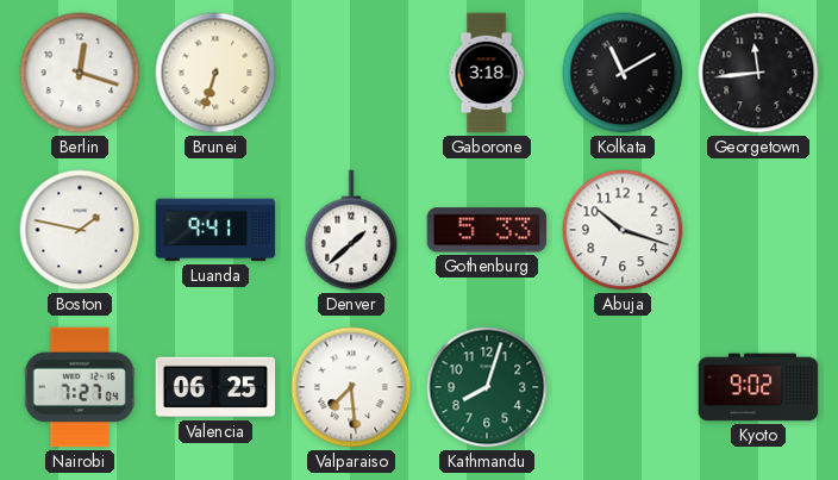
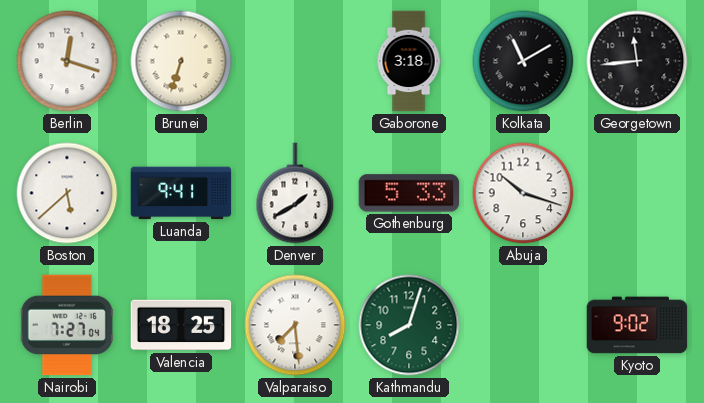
Boston: 1:47 -> 5:38 (67, 193)
Denver: 1:38 -> 1:40 (295, 193)
Valencia: 06:25 -> 18:25 (181, 325)
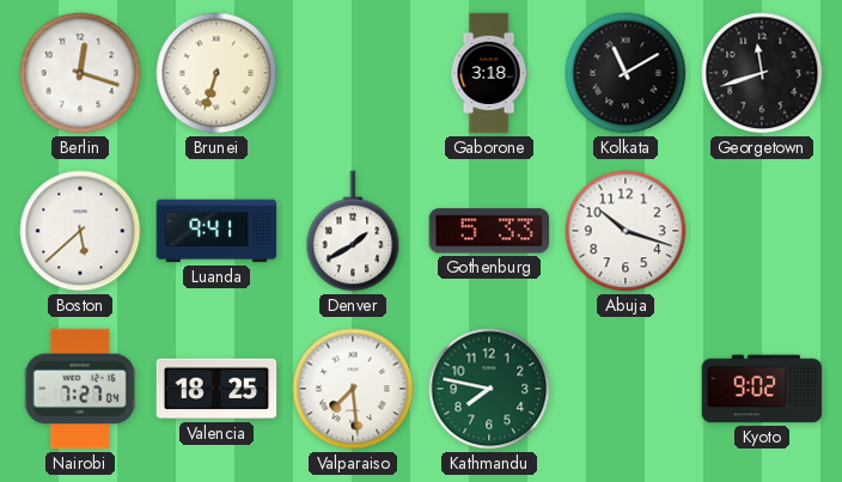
Georgetown: 11:44 -> 11:42 (762, 73)
Kathmandu: 8:03 -> 7:47 (489, 389)
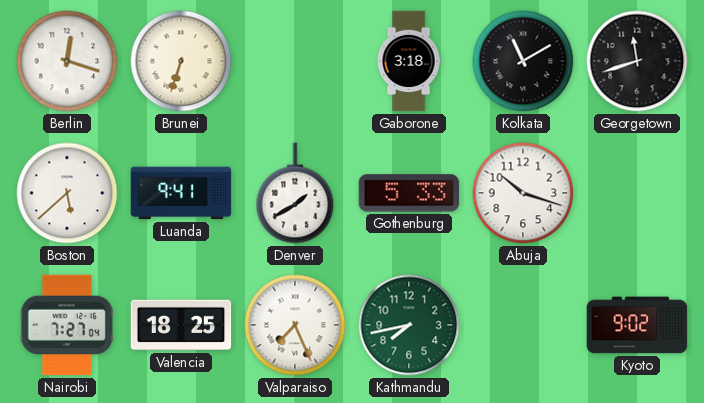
Valparaiso: 7:29 -> 7:26 (295, 325)
Kathmandu: 7:47 -> 7:43 (409, 325)
